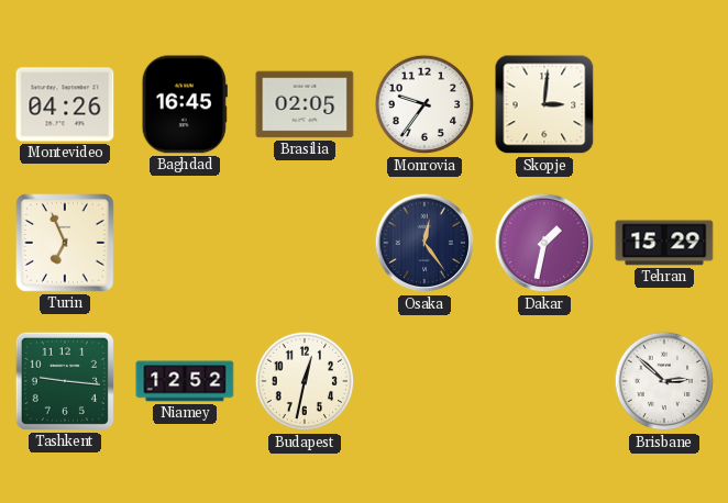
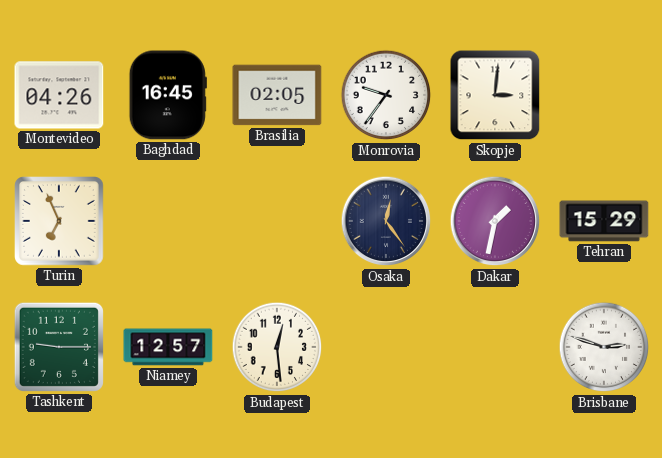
Tashkent: 9:16 -> 9:15 (59, 347)
Niamey: 12:52 -> 12:57 (168, 347)
Budapest: 12:32 -> 12:29 (277, 347)
Brisbane: 2:52 -> 2:48 (604, 347)
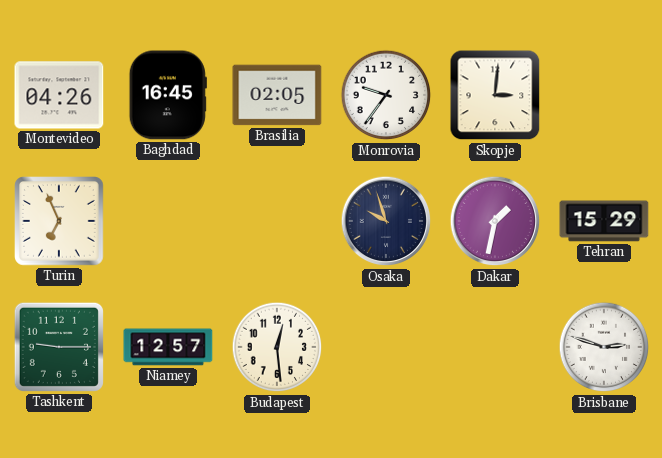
Osaka: 12:24 -> 9:57 (386, 221)
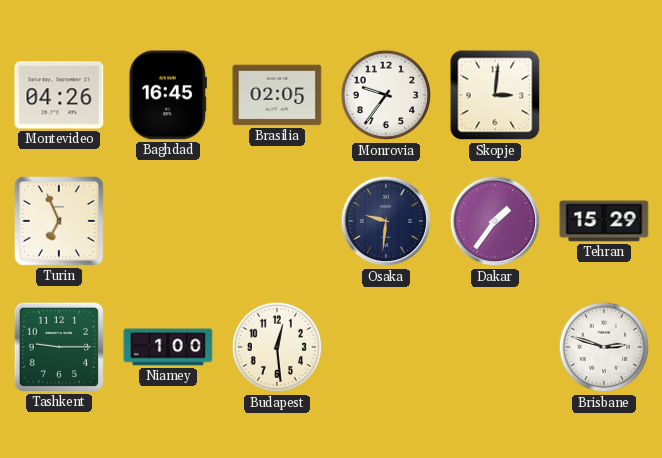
Osaka: 9:57 -> 9:31 (386, 221)
Dakar: 1:32 -> 1:36 (495, 221)
Niamey: 12:57 -> 1:00 (168, 347)
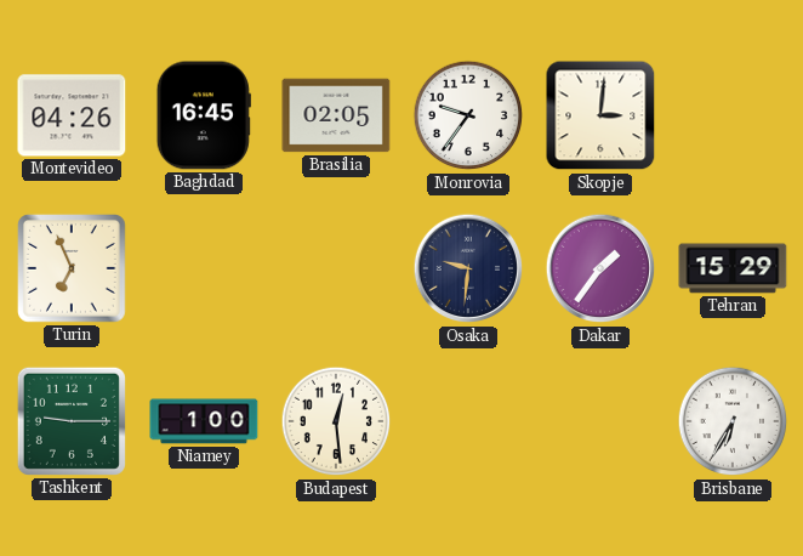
Brisbane: 2:48 -> 6:35 (733, 421)
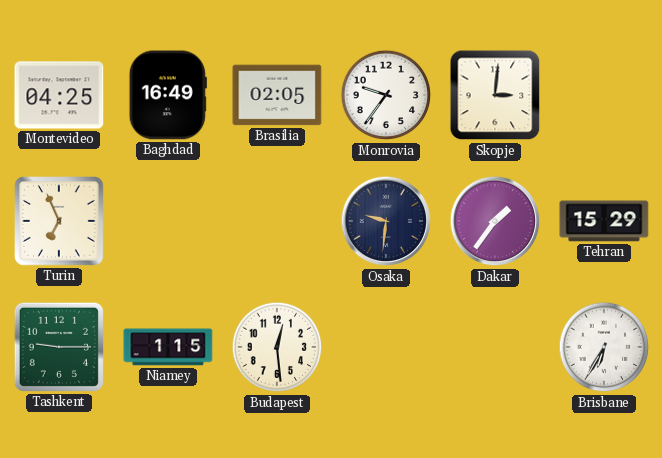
Montevideo: 04:26 -> 04:25 (59, 95)
Baghdad: 16:45 -> 16:49 (168, 95)
Niamey: 1:00 -> 1:15 (168, 347)
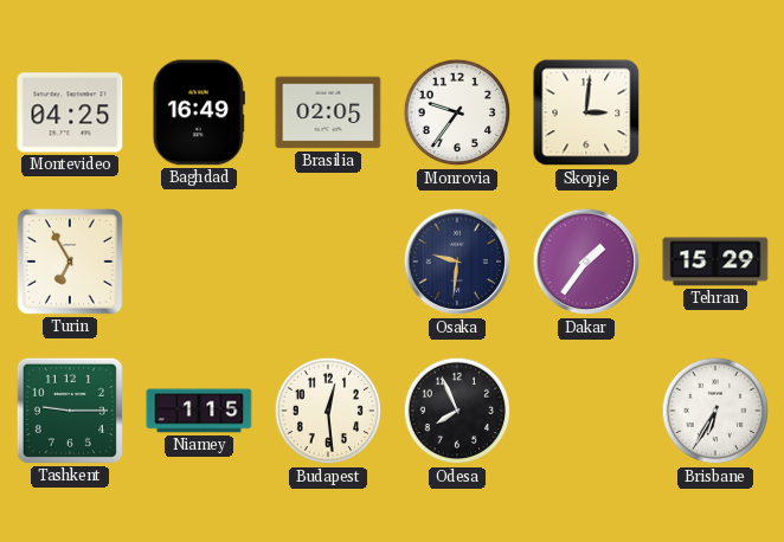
Turin: 6:56 -> 6:55 (71, 263)
Odesa: none -> 7:56 (457, 411)
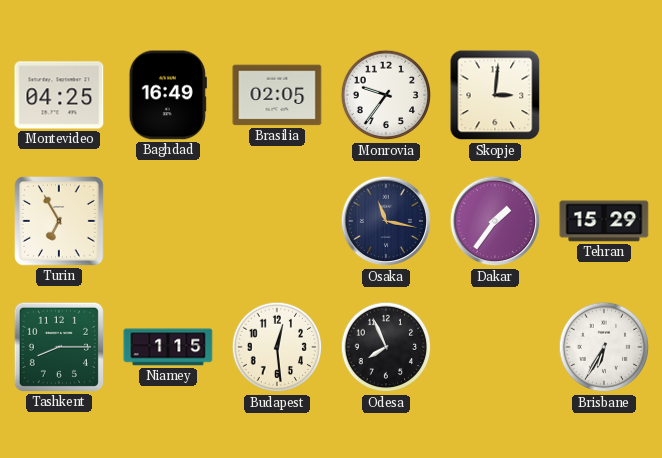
Osaka: 9:31 -> 11:17 (386, 221)
Tashkent: 9:15 -> 8:15 (59, 347)
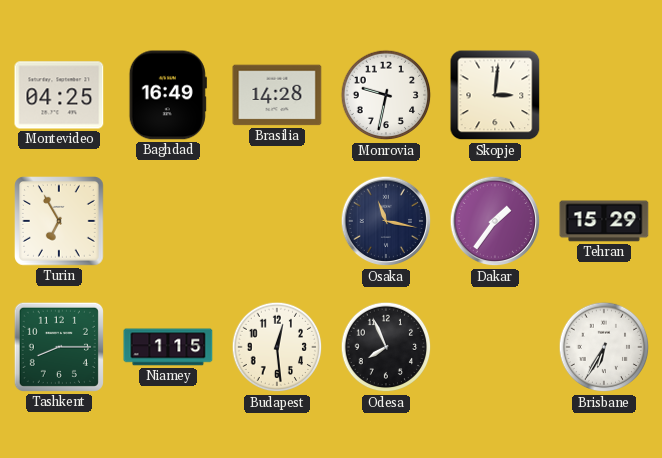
Brasilia: 02:05 -> 14:28 (277, 95)
Monrovia: 9:36 -> 9:32 (386, 95)
